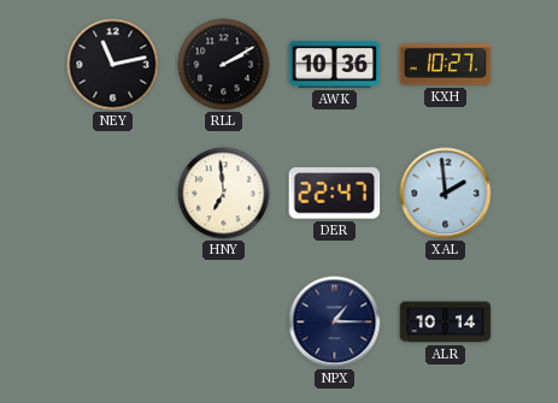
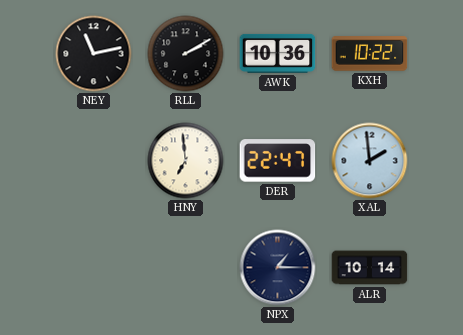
KXH: 10:27 -> 10:22 (370, 54)
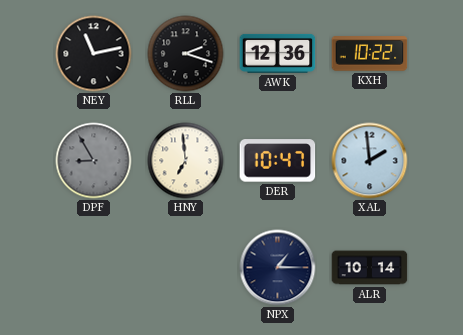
RLL: 2:10 -> 2:18 (186, 54)
AWK: 10:36 -> 12:36 (278, 53)
DPF: none -> 8:55 (94, 161)
DER: 22:47 -> 10:47 (278, 161)
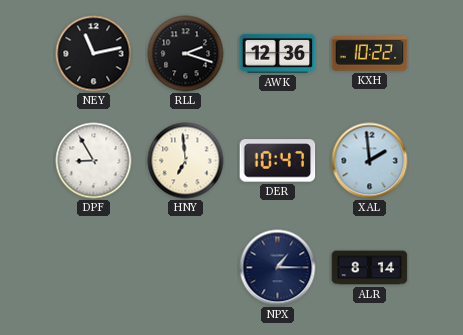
DPF dial: grey -> white (94, 161)
ALR: 10:14 -> 8:14 (370, 268)
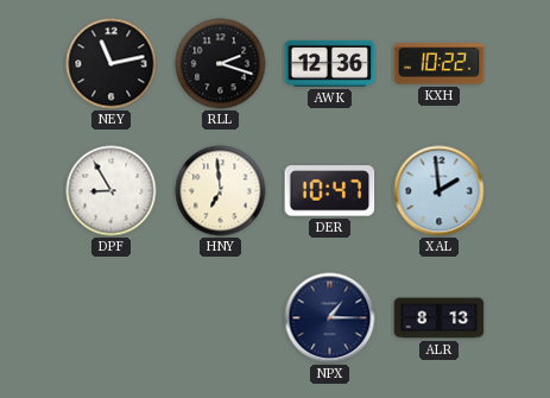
ALR: 8:14 -> 8:13 (440, 318)
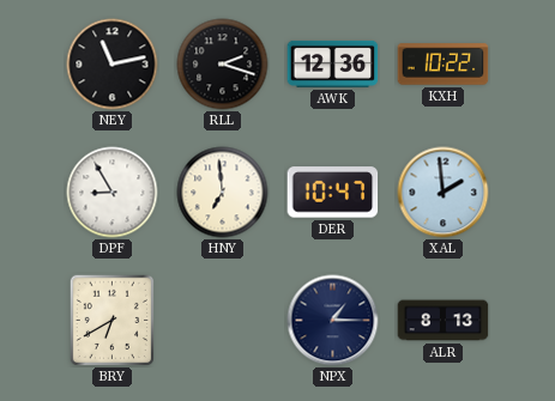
BRY: none -> 6:40 (111, 320)
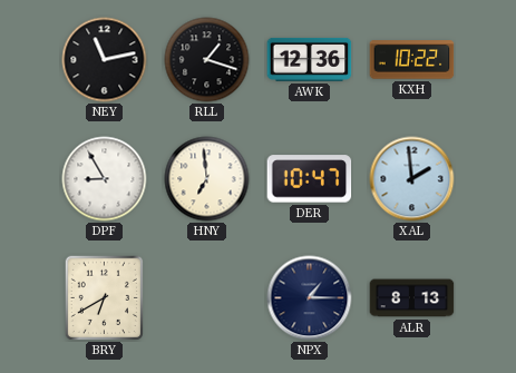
RLL: 2:18 -> 1:18 (207, 60)
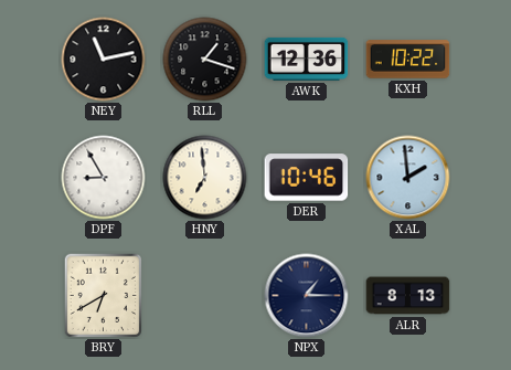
DER: 10:47 -> 10:46 (307, 178)
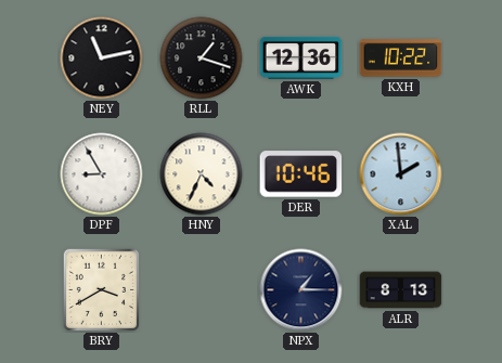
HNY: 6:59 -> 4:34 (202, 174)
BRY: 6:40 -> 3:40 (101, 289)
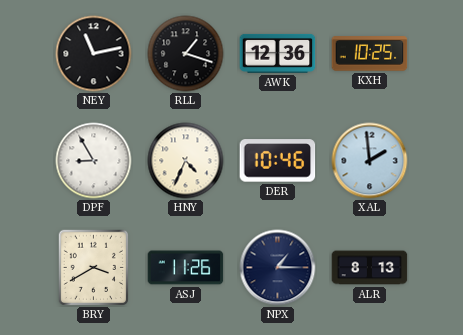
KXH: 10:22 -> 10:25 (370, 54)
ASJ: none -> 11:26 (186, 268)
